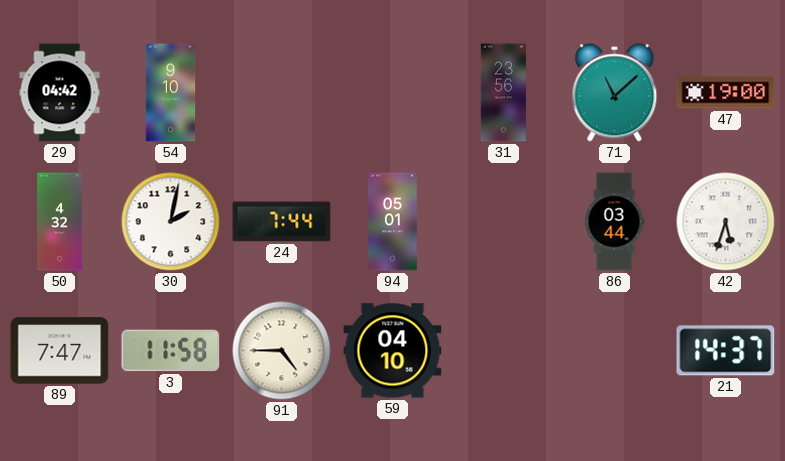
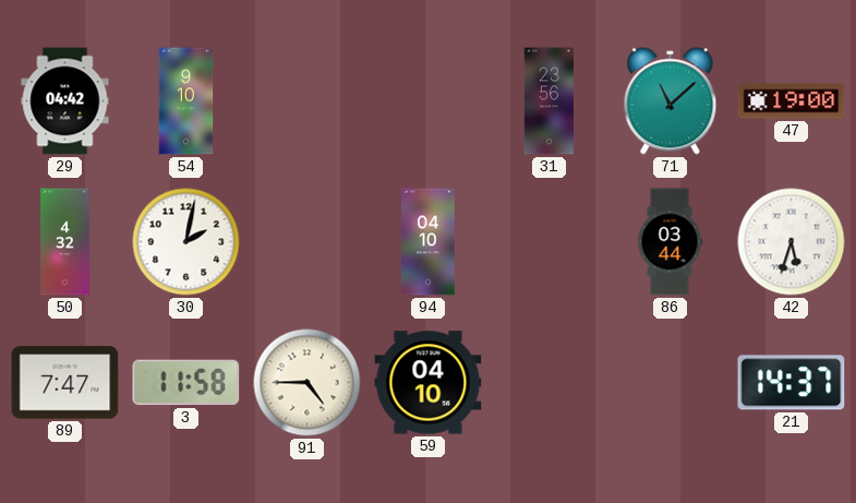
24: 7:44 -> none (282, 222)
94: 05:01 -> 04:10 (429, 242)
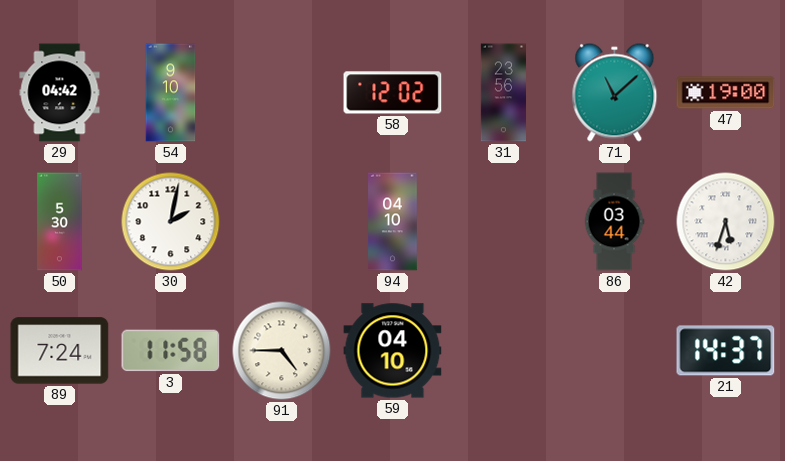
58: none -> 12:02 (393, 93)
50: 4:32 -> 5:30 (60, 222)
89: 7:47 -> 7:24 (60, 351)
